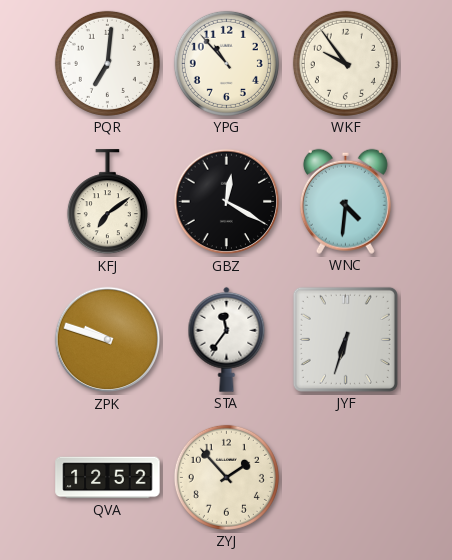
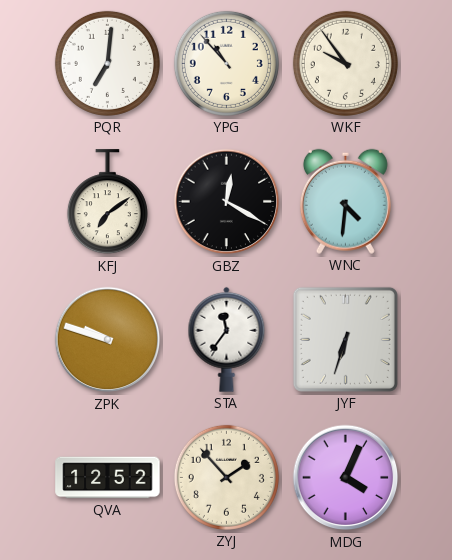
MDG: none -> 4:04 (346, 478)
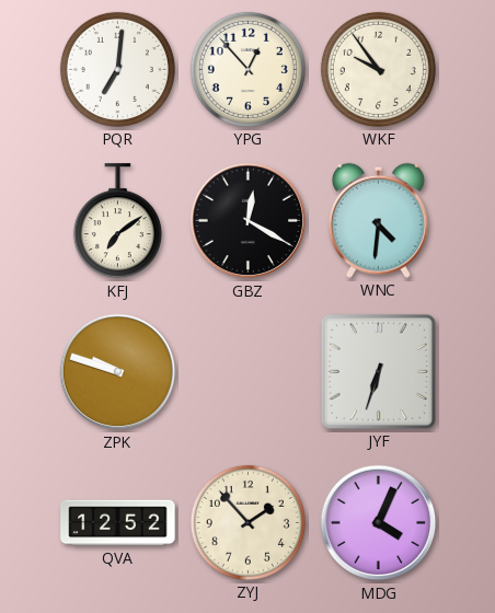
YPG: 10:53 -> 12:53 (248, 69)
STA: 11:36 -> none (227, 339)
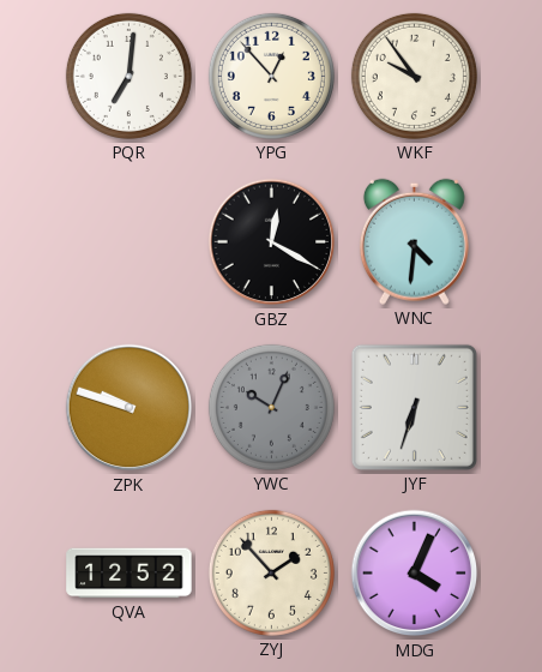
KFJ: 7:09 -> none (117, 221)
YWC: none -> 10:04 (271, 407)
